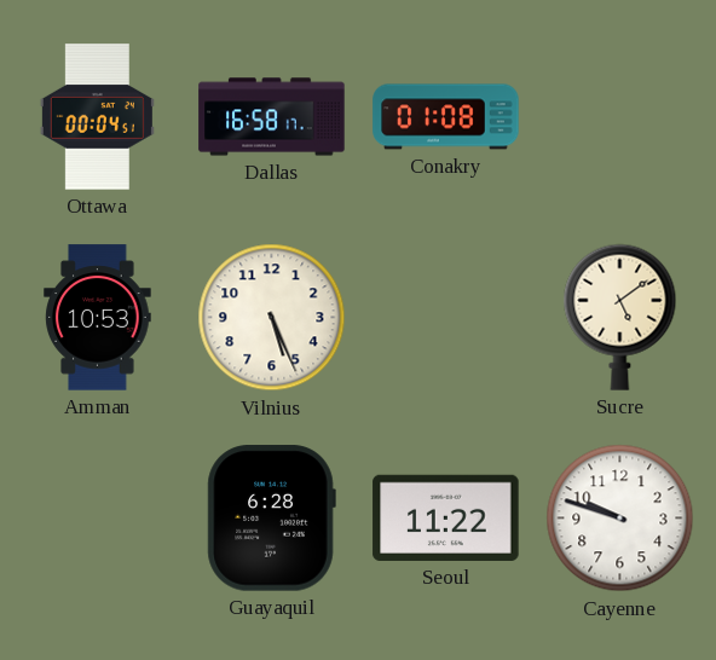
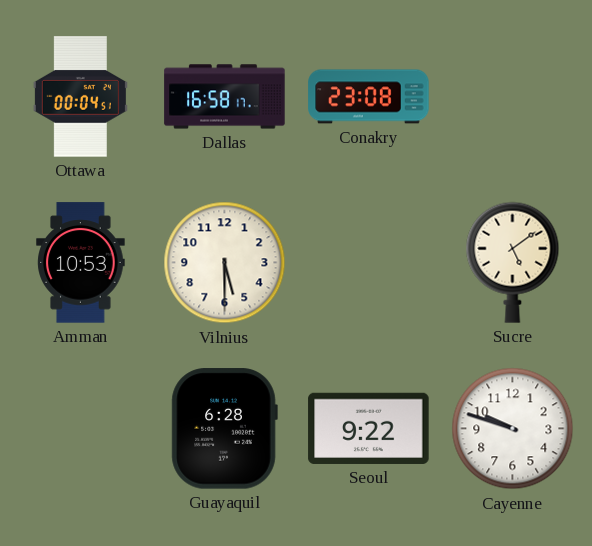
Conakry: 01:08 -> 23:08 (369, 97)
Vilnius: 5:26 -> 5:30 (225, 263)
Seoul: 11:22 -> 9:22 (369, 428)
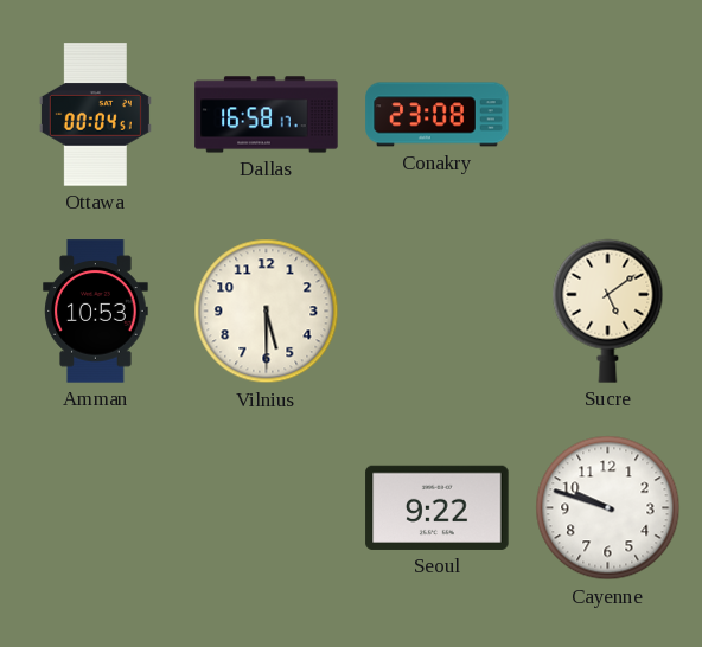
Guayaquil: 6:28 -> none (224, 429)
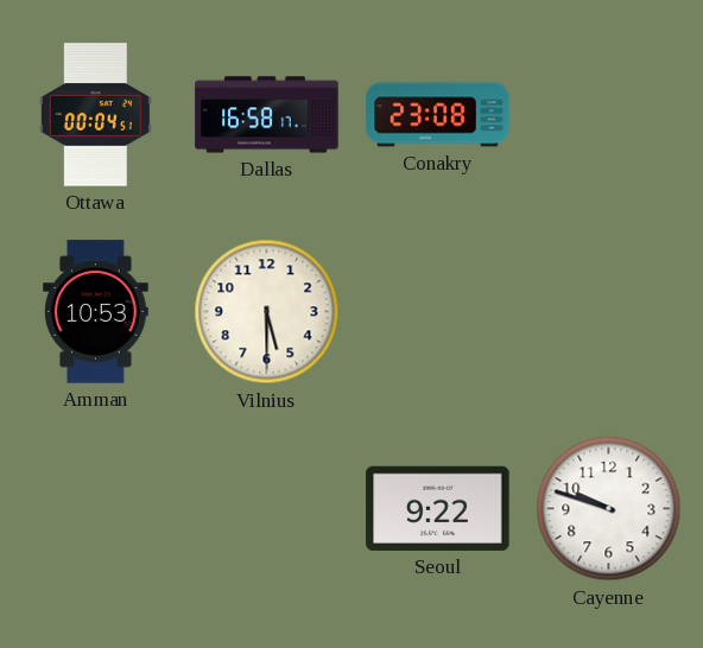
Sucre: 5:09 -> none (608, 310)
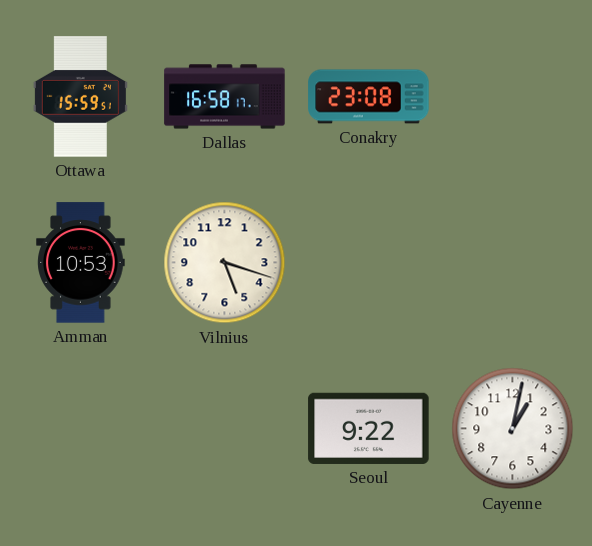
Ottawa: 00:04 -> 15:59 (80, 97)
Vilnius: 5:30 -> 5:18 (225, 263)
Cayenne: 9:48 -> 1:02 (513, 429)
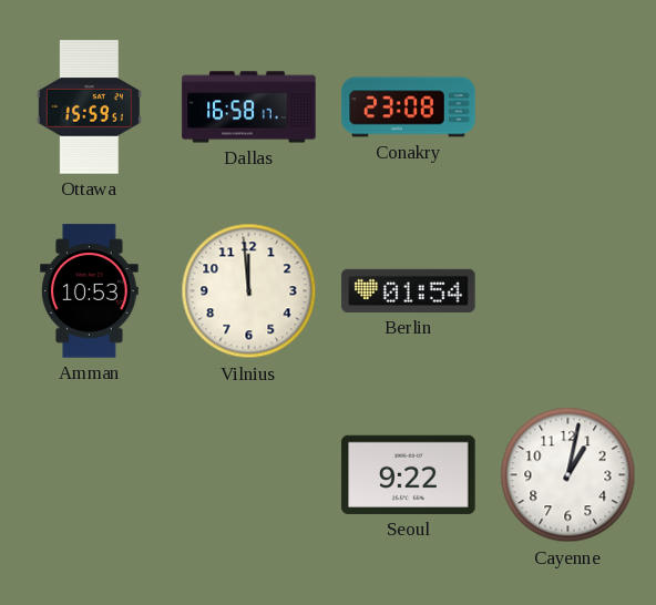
Vilnius: 5:18 -> 11:59 (249, 291)
Berlin: none -> 01:54 (409, 290)
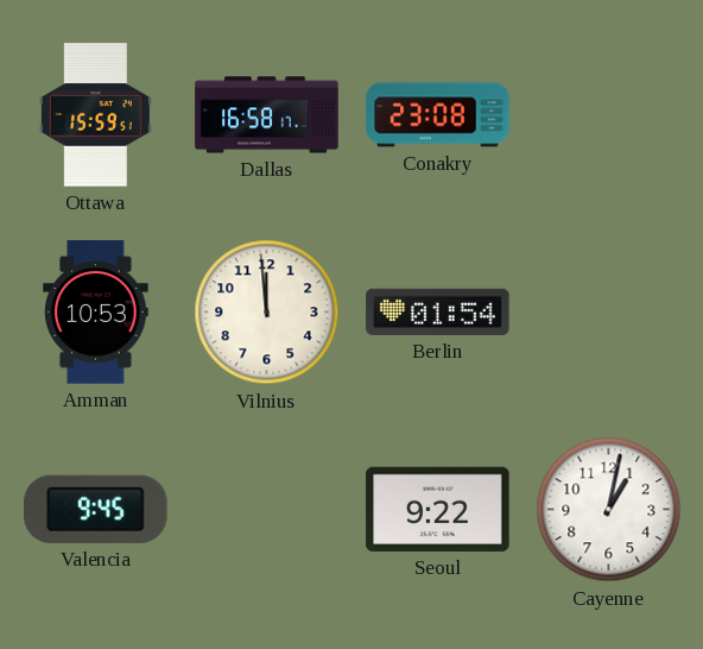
Valencia: none -> 9:45 (96, 509)
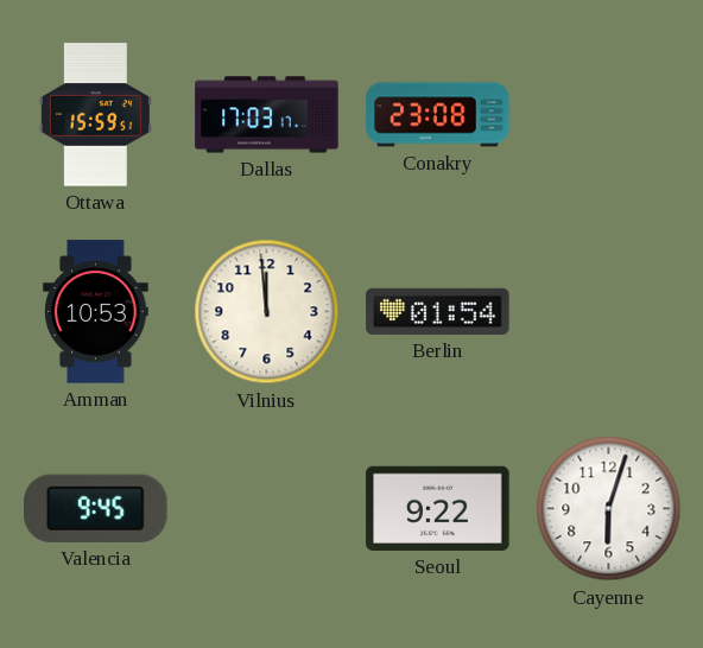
Dallas: 16:58 -> 17:03 (267, 115)
Cayenne: 1:02 -> 6:03 (609, 509)
